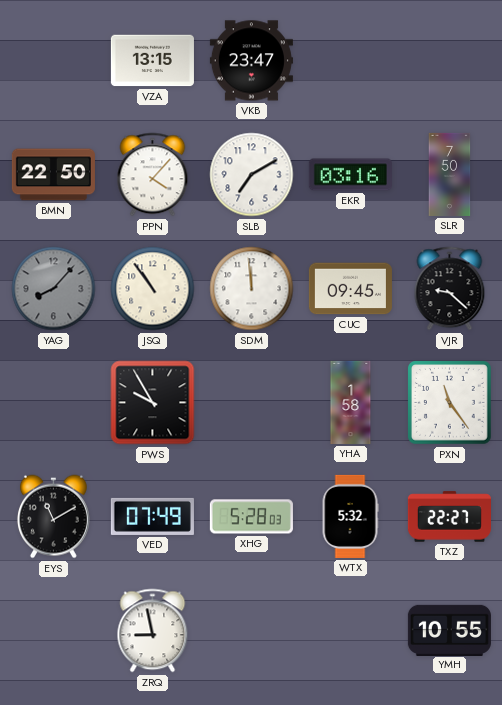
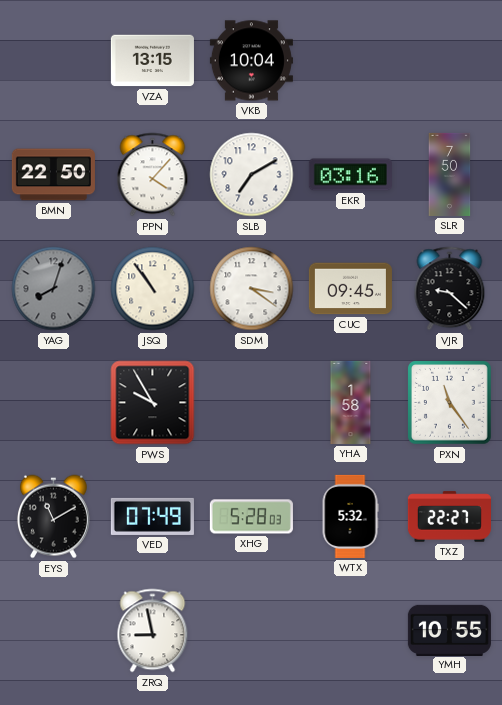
VKB: 23:47 -> 10:04 (251, 61)
YAG: 8:07 -> 8:03 (54, 289)
SDM: 11:59 -> 3:21 (252, 289)
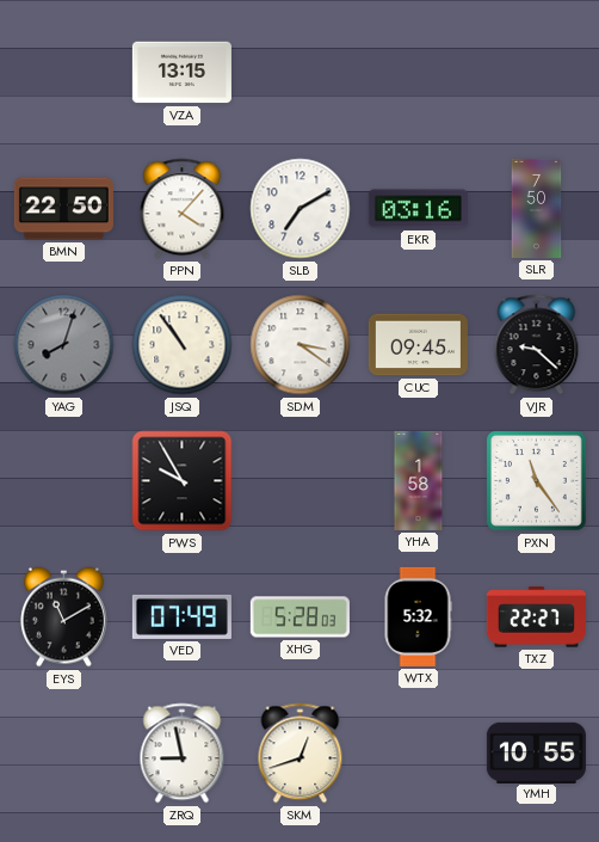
VKB: 10:04 -> none (251, 61)
SKM: none -> 12:42 (301, 754)
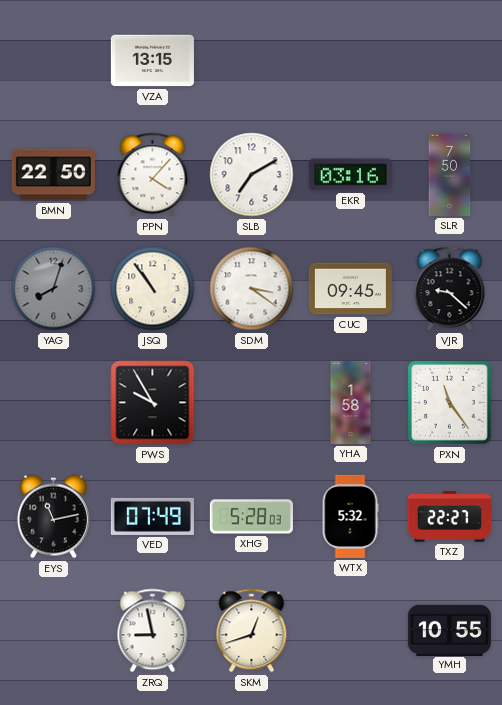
EYS: 11:10 -> 11:13 (53, 517)
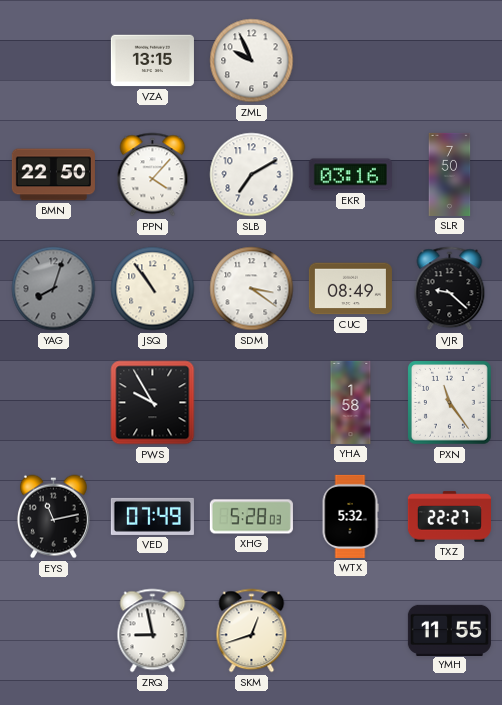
ZML: none -> 9:56 (252, 61)
CUC: 09:45 -> 08:49 (350, 289)
YMH: 10:55 -> 11:55 (449, 630)
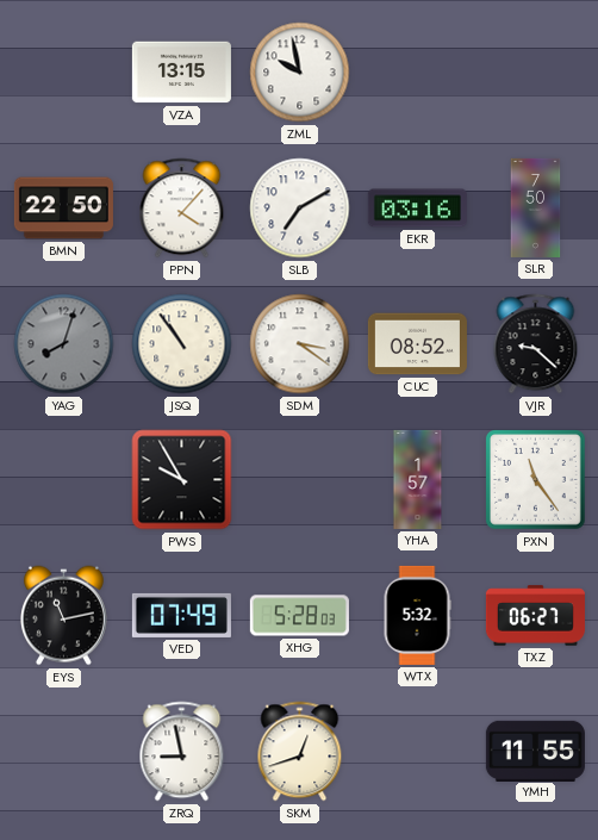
ZML: 9:56 -> 9:58 (300, 73)
CUC: 08:49 -> 08:52 (417, 344)
YHA: 1:58 -> 1:57 (418, 479)
TXZ: 22:27 -> 06:27 (535, 616)
